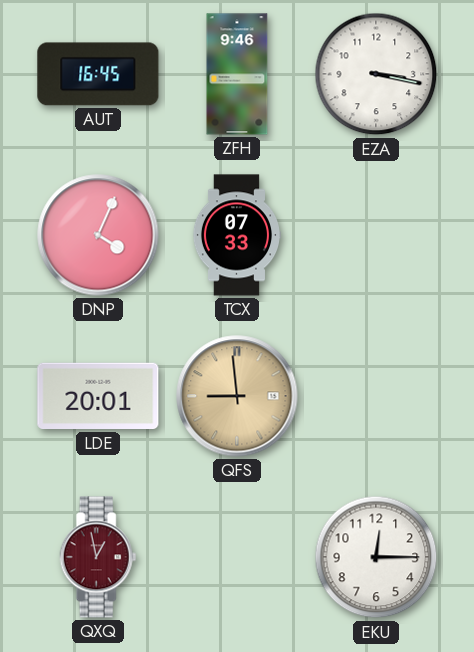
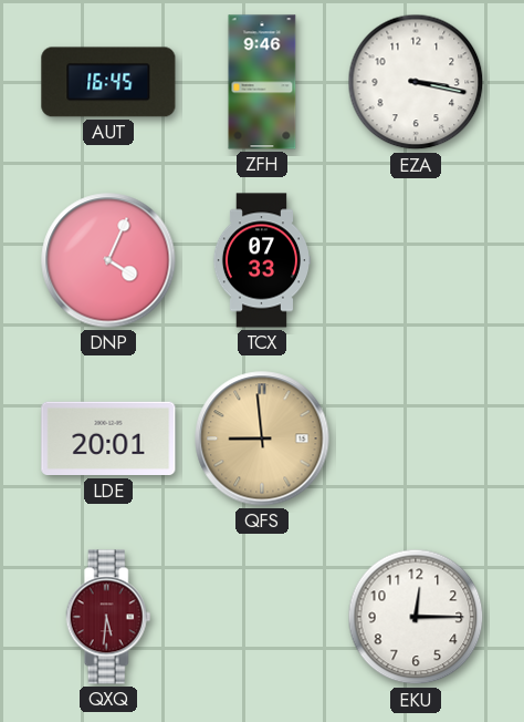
QXQ: 12:58 -> 5:31 (108, 617)
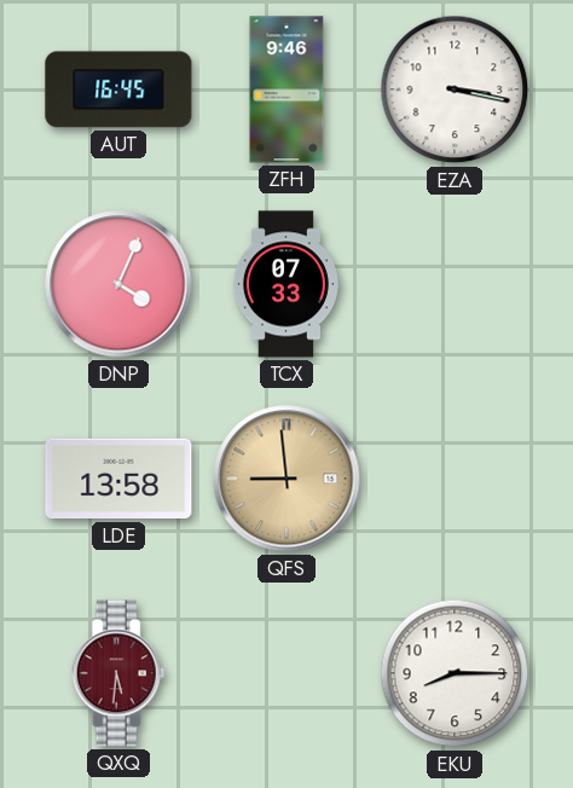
LDE: 20:01 -> 13:58 (118, 479)
EKU: 12:15 -> 8:15 (455, 673)
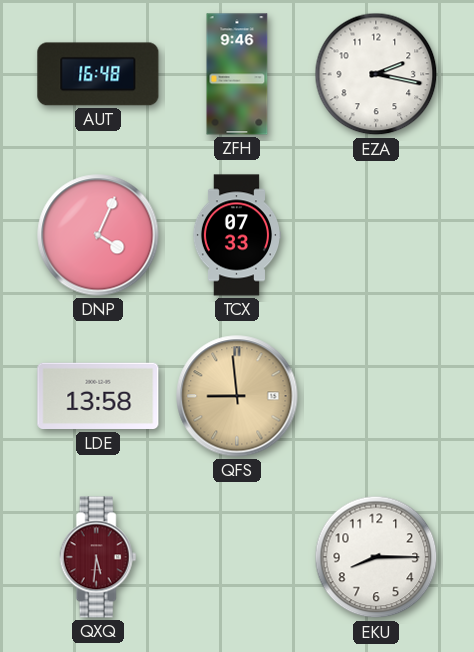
AUT: 16:45 -> 16:48 (98, 74)
EZA: 3:17 -> 2:17 (376, 74)
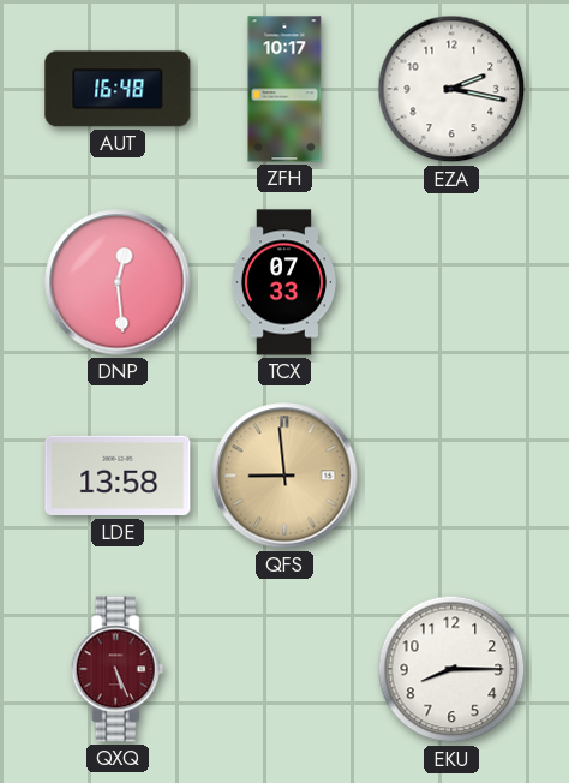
ZFH: 9:46 -> 10:17 (284, 89)
DNP: 4:04 -> 12:29 (118, 282)
QXQ: 5:31 -> 5:26 (118, 669)
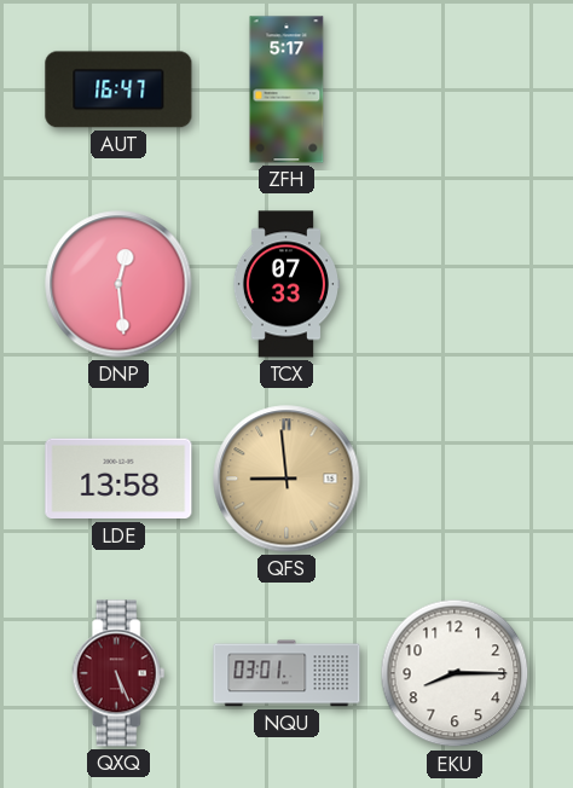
AUT: 16:48 -> 16:47 (118, 89)
ZFH: 10:17 -> 5:17 (286, 89)
EZA: 2:17 -> none (451, 89)
NQU: none -> 03:01 (286, 673)
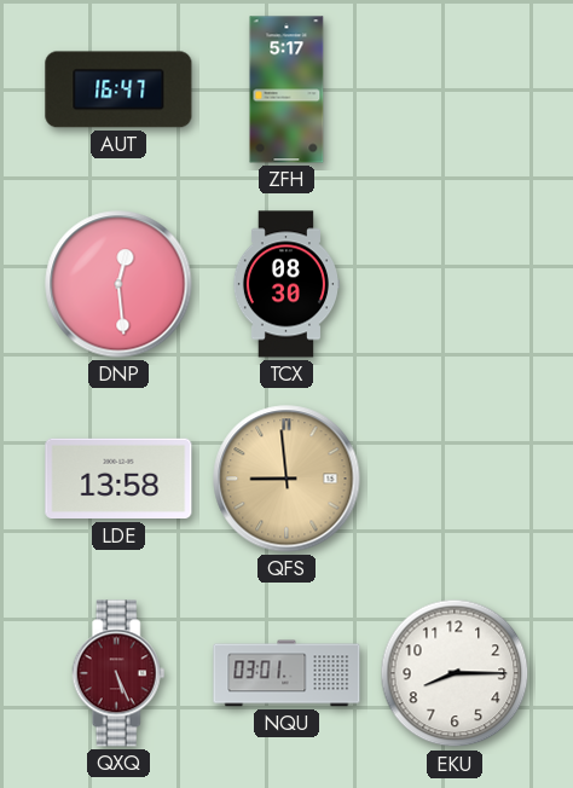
TCX: 07:33 -> 08:30 (285, 284)
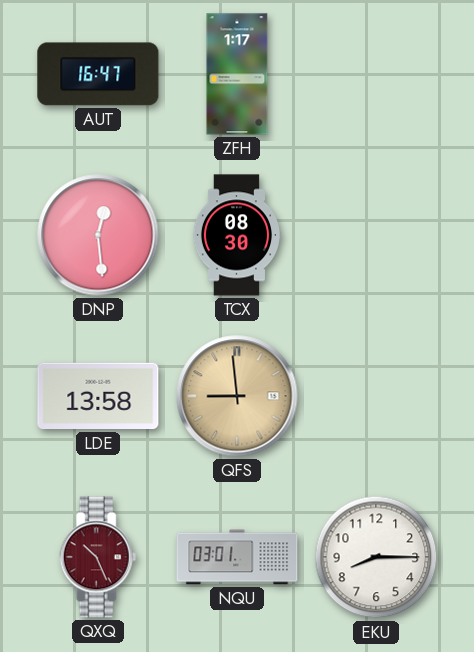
ZFH: 5:17 -> 1:17 (237, 74)
QXQ: 5:26 -> 10:26 (98, 557)
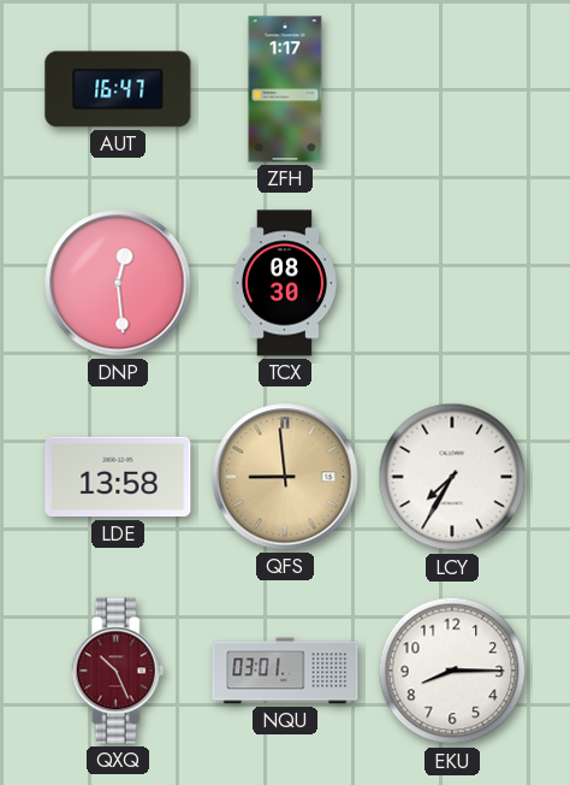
LCY: none -> 7:35 (452, 477)
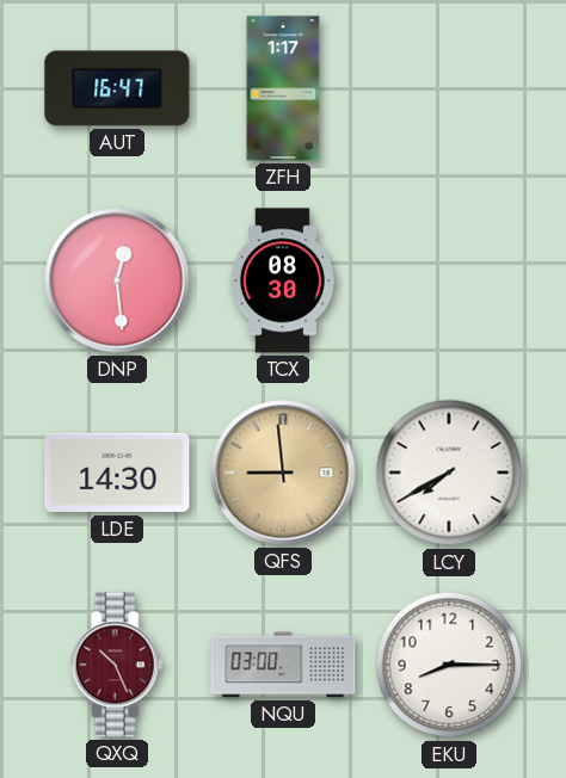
LDE: 13:58 -> 14:30 (117, 473)
LCY: 7:35 -> 7:40 (449, 473)
NQU: 03:01 -> 03:00 (283, 665)
